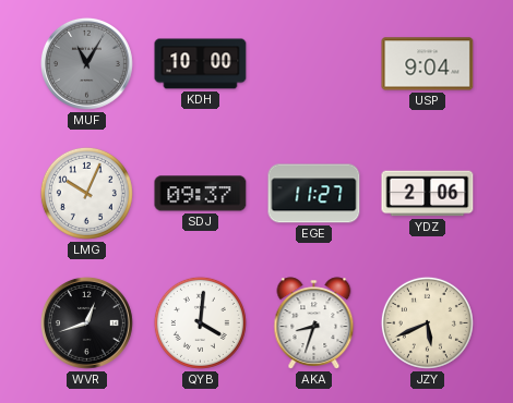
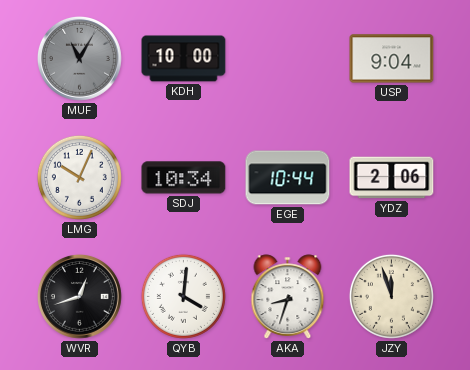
SDJ: 09:37 -> 10:34 (184, 178)
EGE: 11:27 -> 10:44 (288, 178)
JZY: 5:41 -> 11:57 (391, 296)
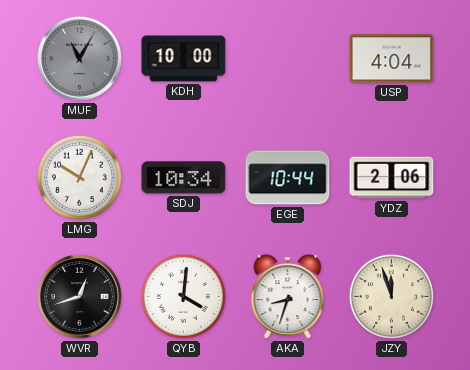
USP: 9:04 -> 4:04 (392, 59)
